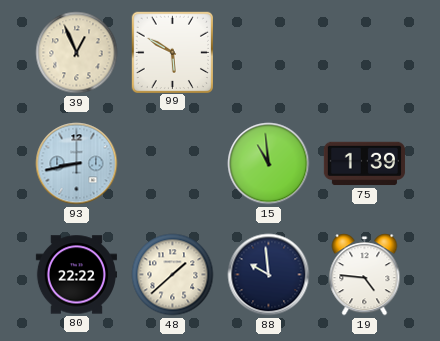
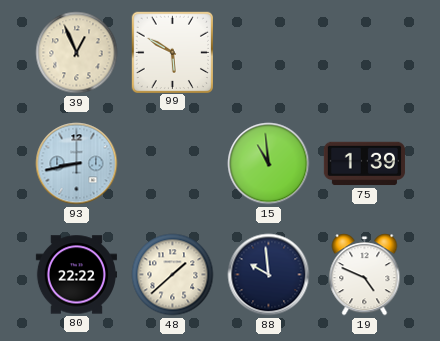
19: 4:46 -> 4:49 (365, 275)
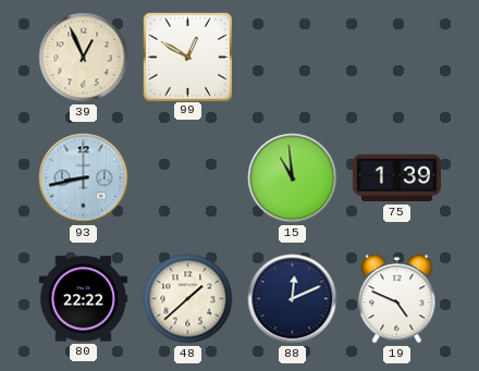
99: 5:50 -> 12:50 (187, 57)
88: 9:59 -> 12:11 (293, 299)
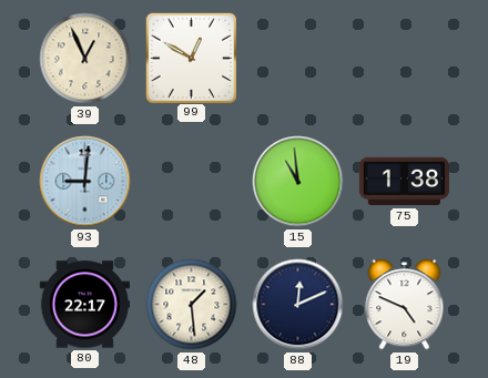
93: 8:43 -> 9:01 (85, 182)
75: 1:39 -> 1:38 (404, 182)
80: 22:22 -> 22:17 (84, 305)
48: 1:38 -> 1:29 (192, 305)
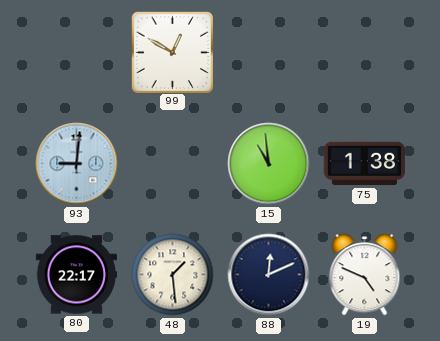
39: 12:56 -> none (85, 59)
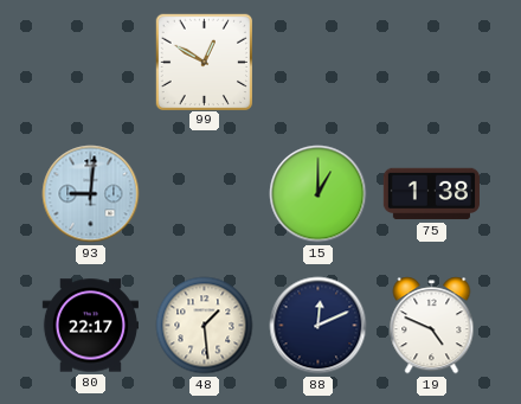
15: 10:59 -> 1:00 (319, 194)
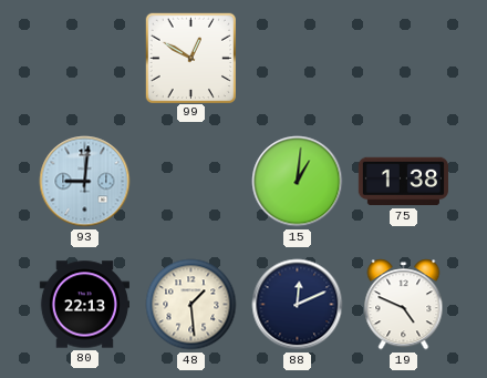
15: 1:00 -> 1:01 (298, 182)
80: 22:17 -> 22:13 (84, 305)
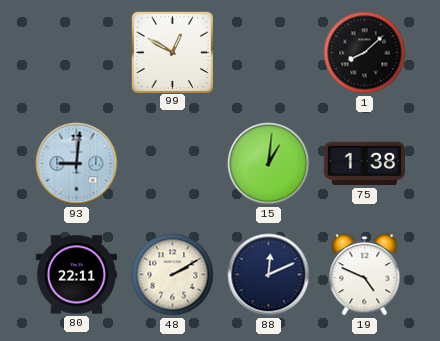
1: none -> 8:08 (365, 53)
80: 22:13 -> 22:11 (76, 275)
48: 1:29 -> 2:10 (173, 275)
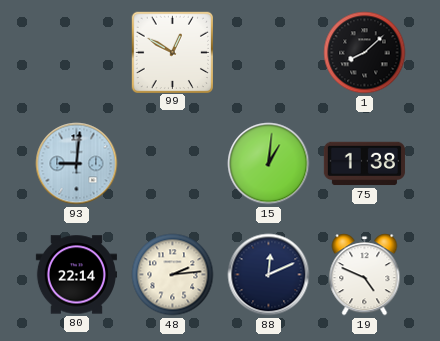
80: 22:11 -> 22:14 (76, 275)
48: 2:10 -> 2:14 (173, 275)
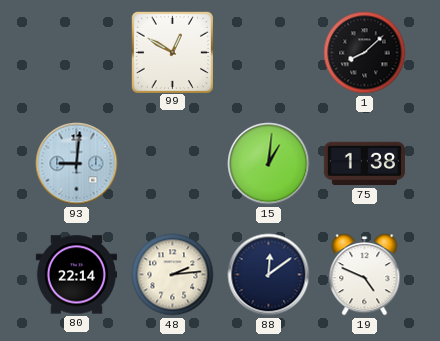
88: 12:11 -> 12:09 (269, 275)
